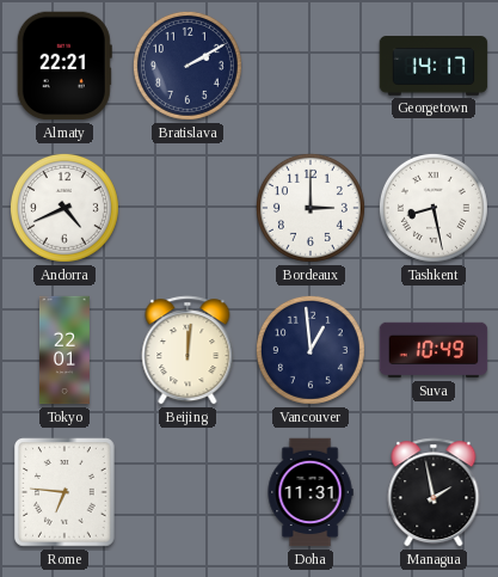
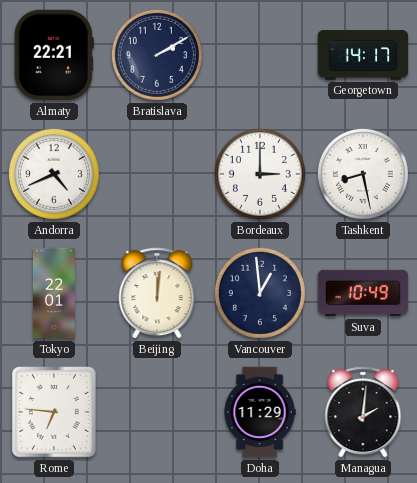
Doha: 11:31 -> 11:29 (260, 412)
Managua: 1:58 -> 2:01 (363, 412)
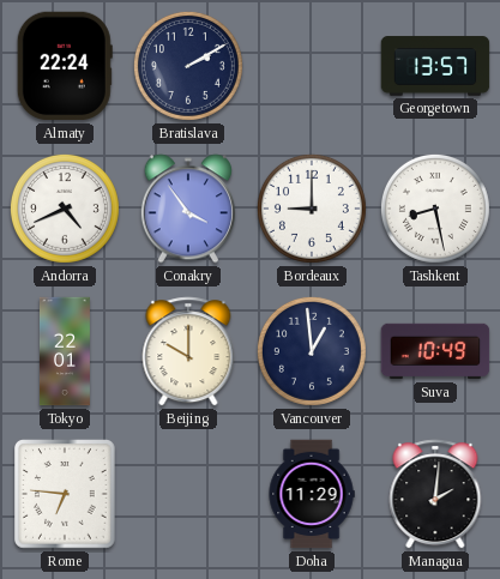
Almaty: 22:21 -> 22:24 (65, 66)
Georgetown: 14:17 -> 13:57 (435, 66)
Conakry: none -> 3:54 (188, 209)
Bordeaux: 3:00 -> 9:00 (312, 209)
Beijing: 12:01 -> 10:00 (188, 351)
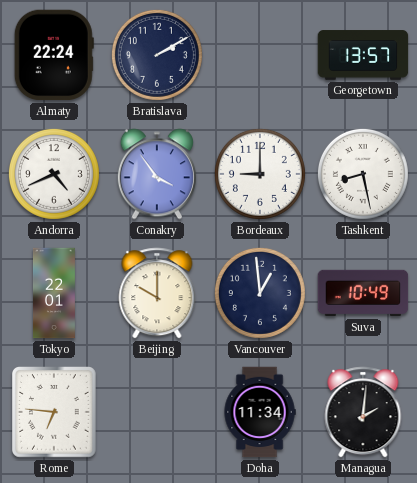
Doha: 11:29 -> 11:34 (260, 412)
